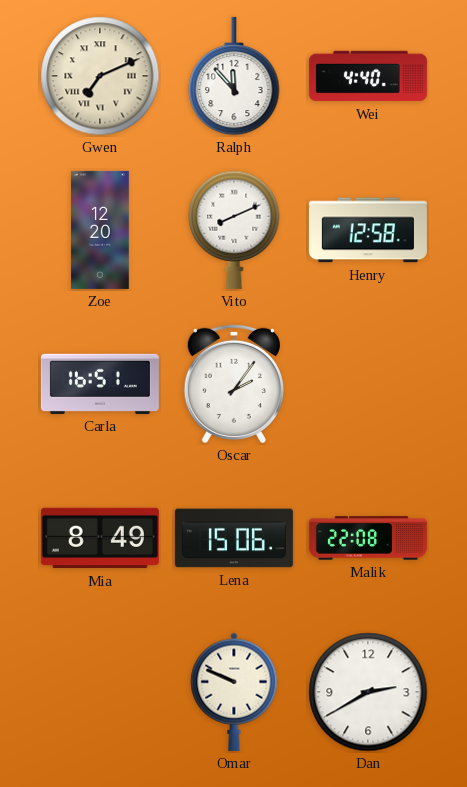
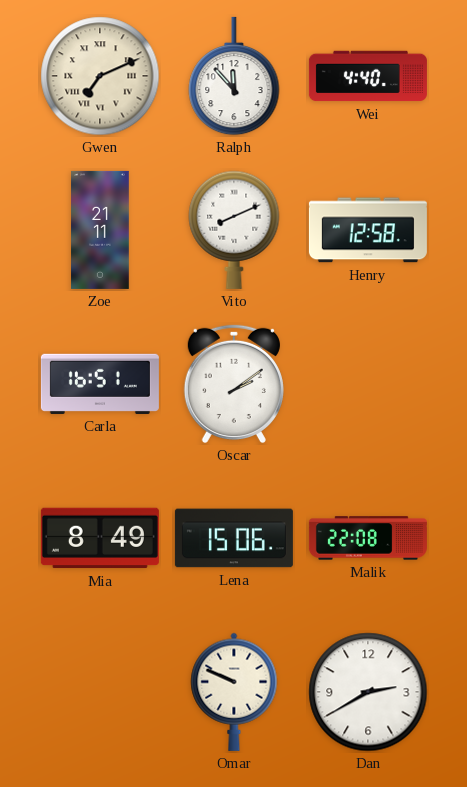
Zoe: 12:20 -> 21:11 (100, 230)
Oscar: 2:06 -> 2:09 (234, 384)
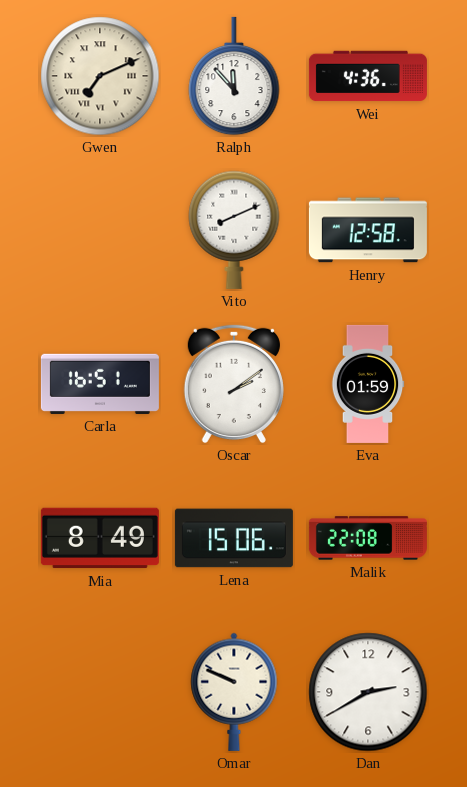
Wei: 4:40 -> 4:36 (368, 76)
Zoe: 21:11 -> none (100, 230)
Eva: none -> 01:59 (368, 384)
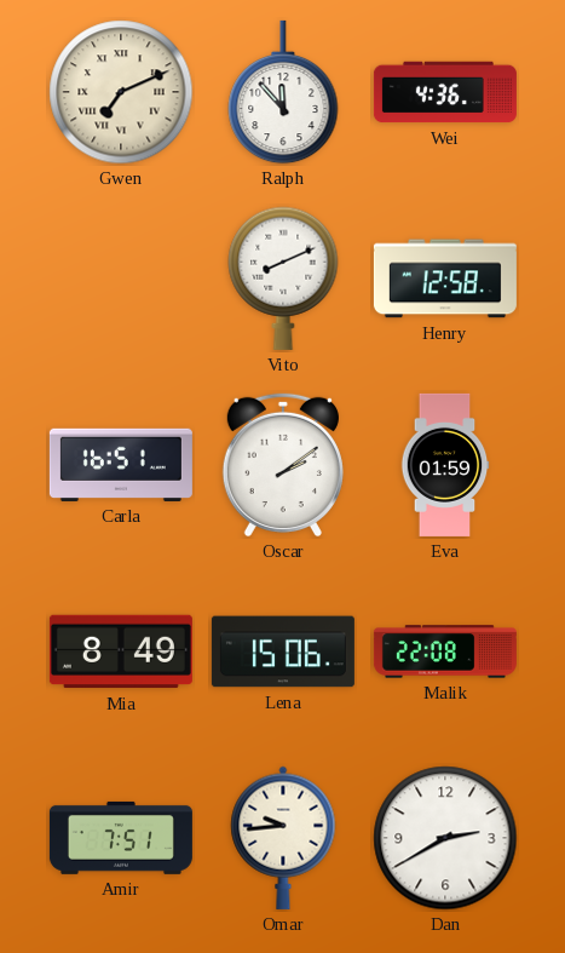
Amir: none -> 7:51 (121, 838)
Omar: 9:49 -> 9:44 (283, 838)
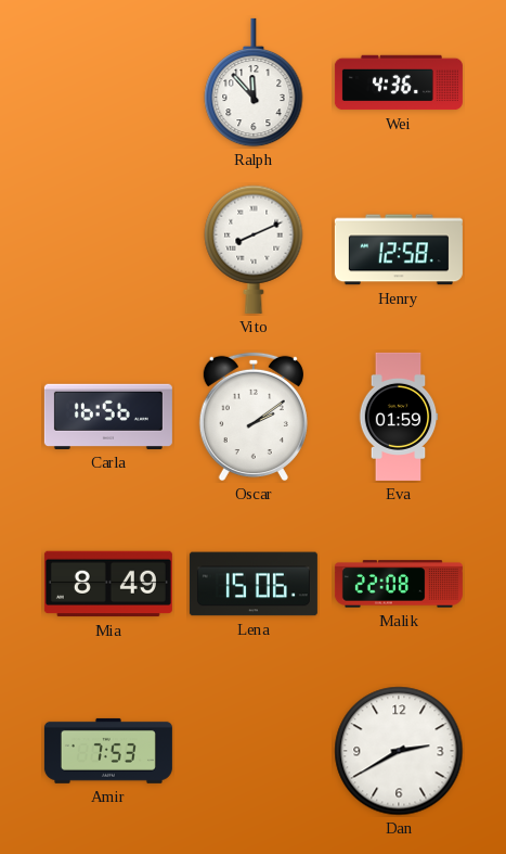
Gwen: 7:11 -> none (121, 92)
Carla: 16:51 -> 16:56 (108, 417)
Amir: 7:51 -> 7:53 (108, 751)
Omar: 9:44 -> none (283, 838)
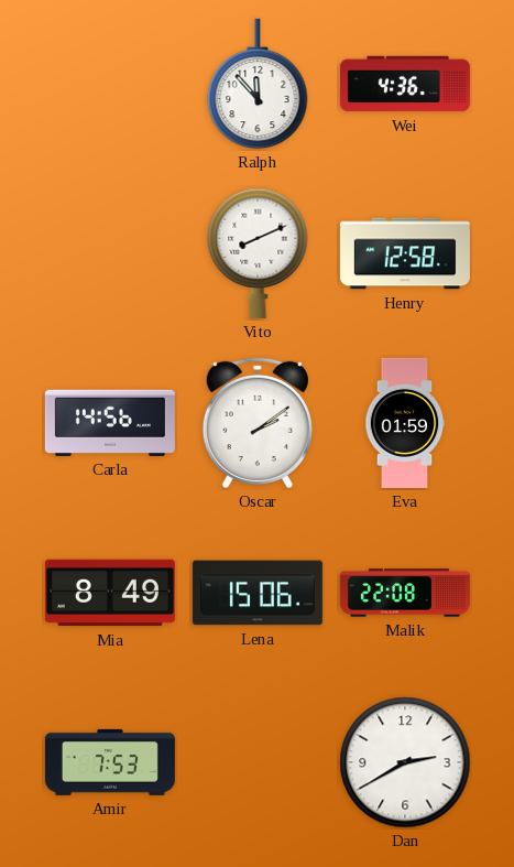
Carla: 16:56 -> 14:56 (110, 423)
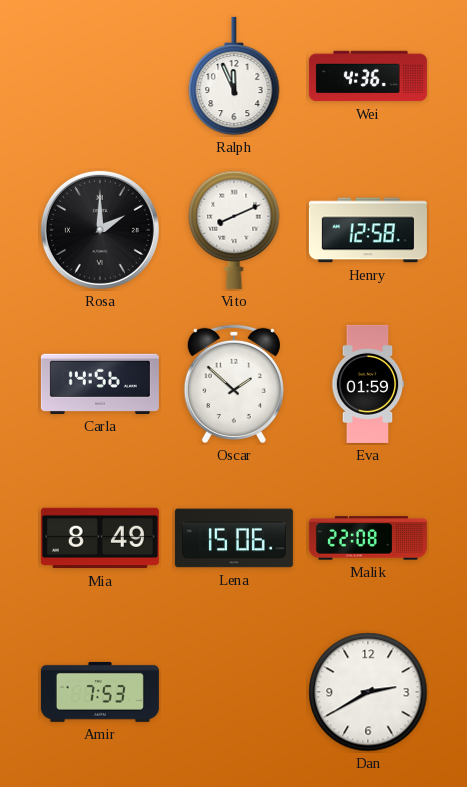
Ralph: 11:53 -> 11:56 (234, 76)
Rosa: none -> 2:00 (100, 230)
Oscar: 2:09 -> 1:52 (234, 384)
